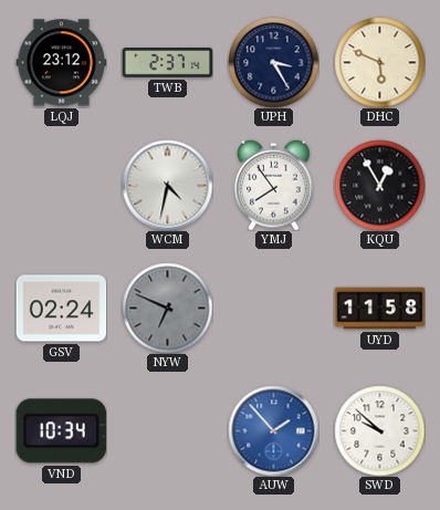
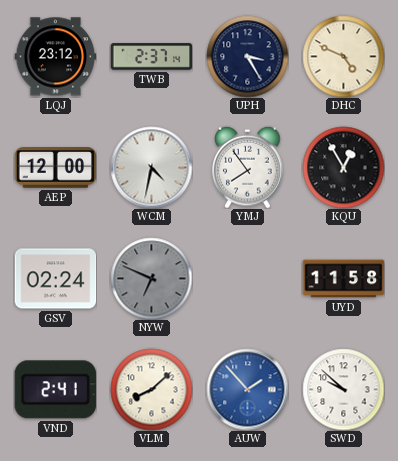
DHC: 5:49 -> 4:49 (343, 56)
AEP: none -> 12:00 (55, 168)
VND: 10:34 -> 2:41 (55, 390)
VLM: none -> 8:08 (151, 389)
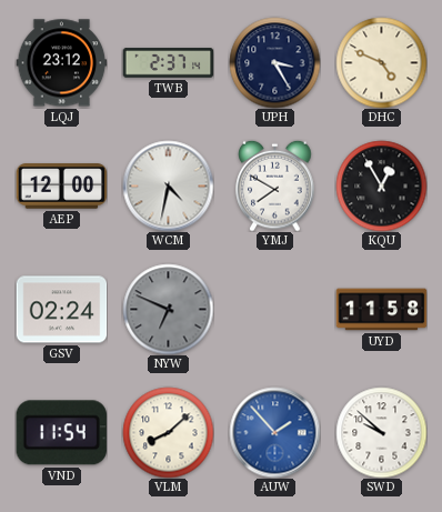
YMJ: 7:54 -> 7:50 (275, 185)
VND: 2:41 -> 11:54 (61, 433)
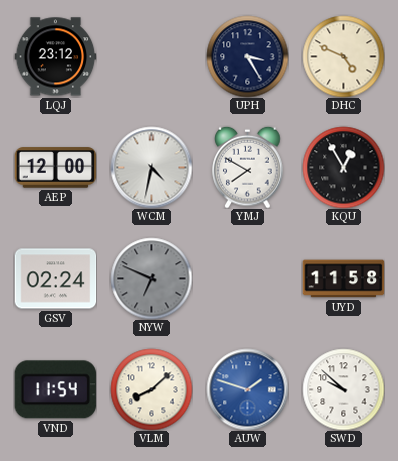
TWB: 2:37 -> none (168, 63)
AUW: 1:53 -> 1:48 (247, 389)
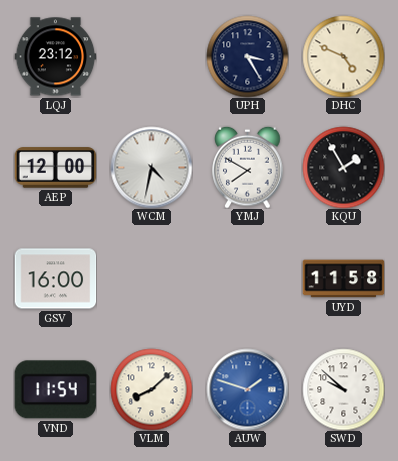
KQU: 12:55 -> 1:55 (343, 167)
GSV: 02:24 -> 16:00 (55, 279)
NYW: 6:49 -> none (151, 278)
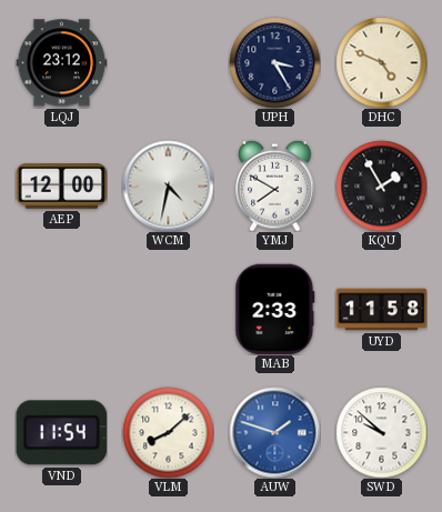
GSV: 16:00 -> none (55, 279)
MAB: none -> 2:33 (275, 309)
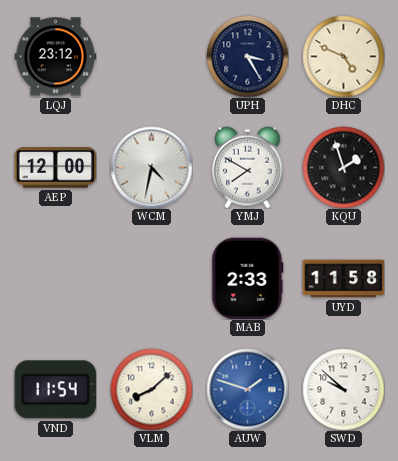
KQU: 1:55 -> 1:57 (343, 167)
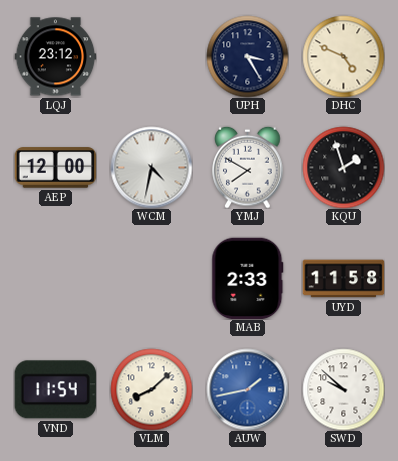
AUW: 1:48 -> 1:43 (247, 389)
